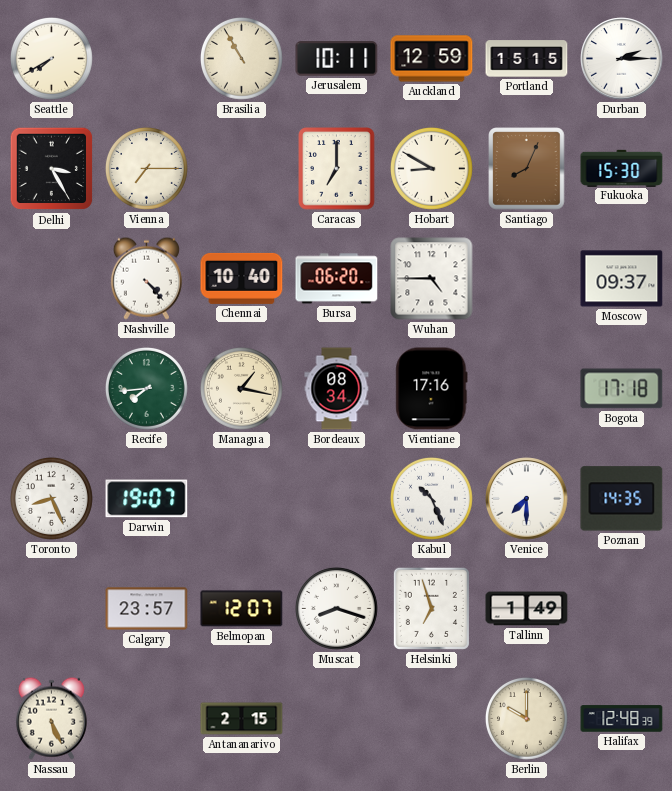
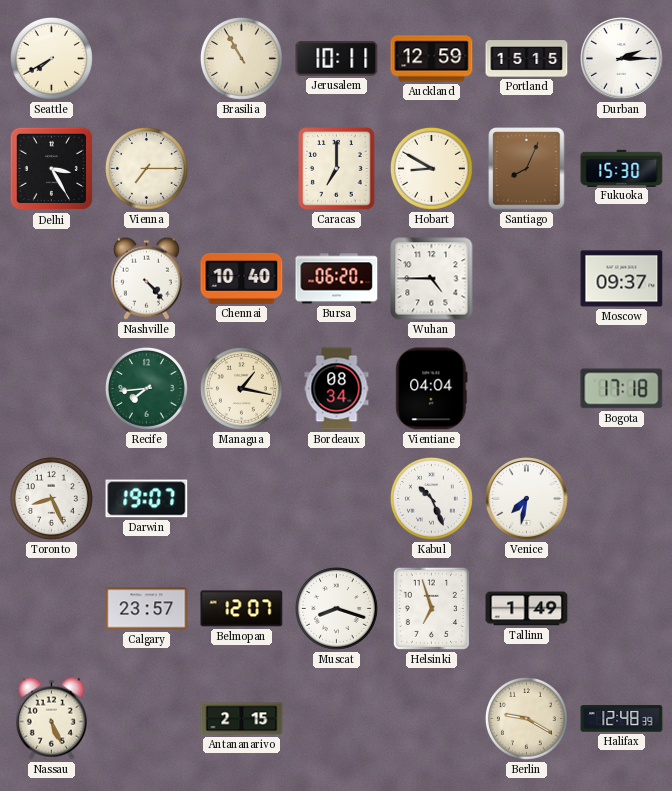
Vientiane: 17:16 -> 04:04 (432, 389)
Venice: 7:30 -> 7:32 (527, 499)
Poznan: 14:35 -> none (622, 499)
Berlin: 10:00 -> 9:20 (526, 718)
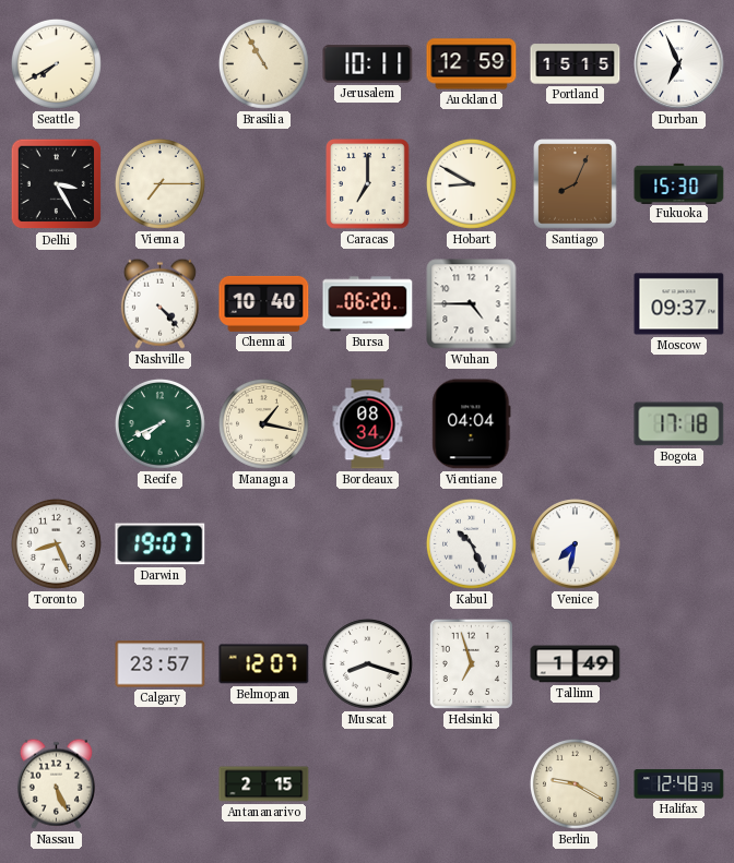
Durban: 2:15 -> 6:56 (679, 64)
Recife: 7:44 -> 7:41 (159, 423)
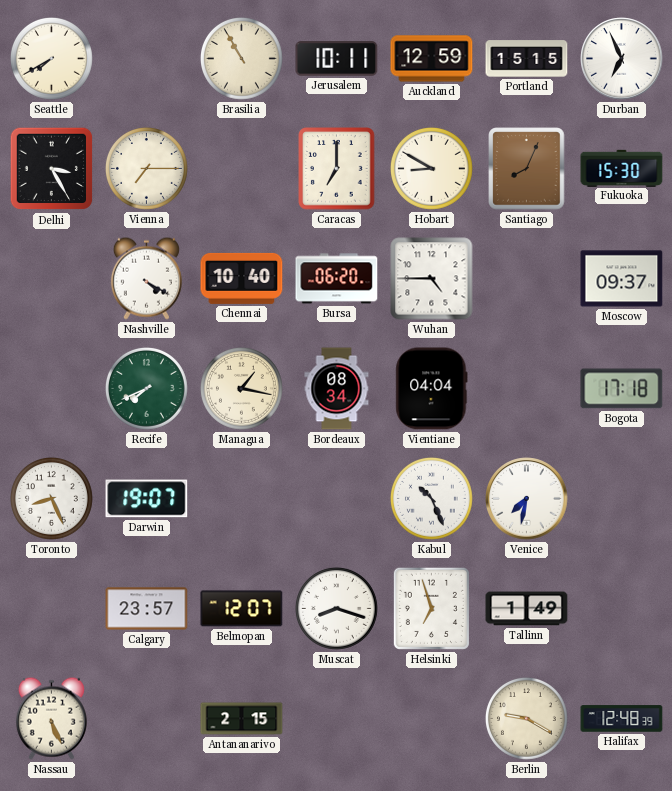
Nashville: 4:23 -> 4:20 (146, 278)
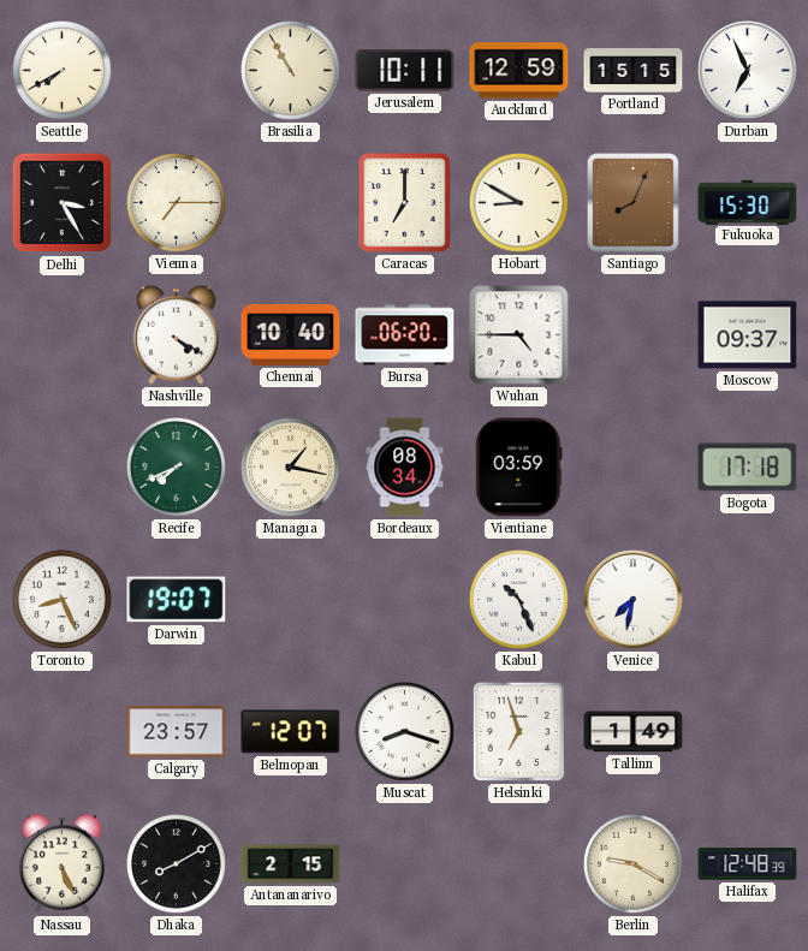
Vientiane: 04:04 -> 03:59 (519, 468)
Dhaka: none -> 8:10 (176, 863)
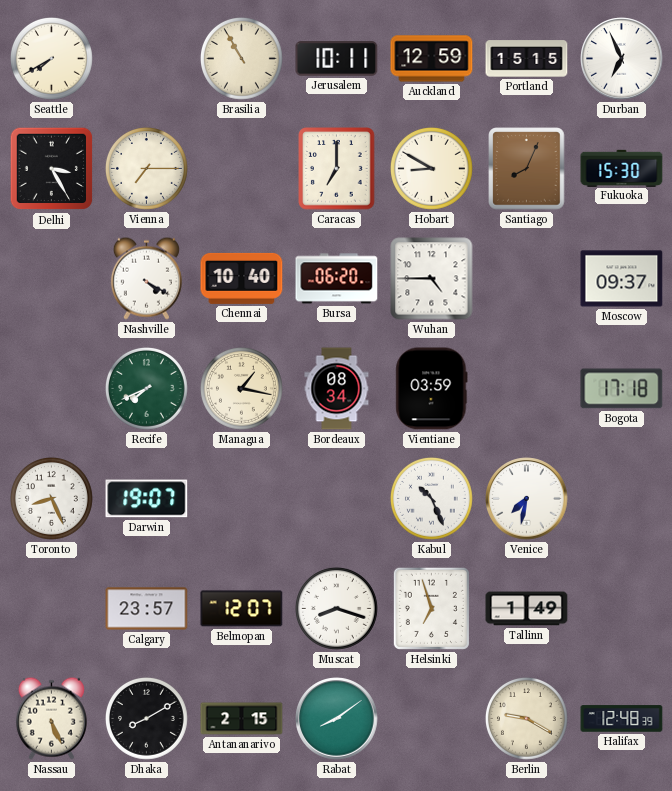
Rabat: none -> 8:09 (337, 719)
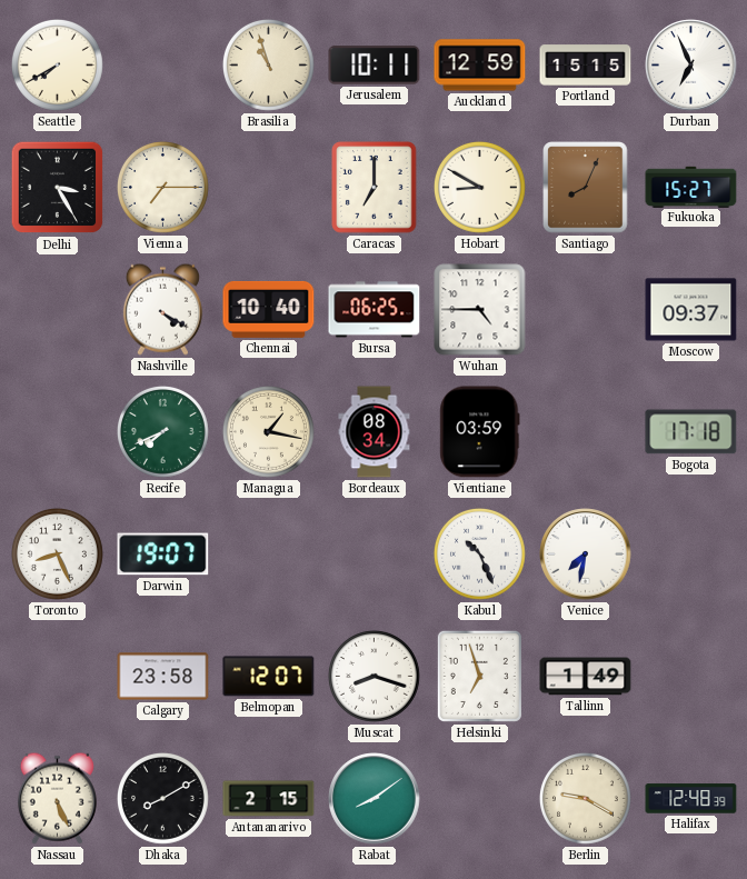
Brasilia: 10:55 -> 10:57 (268, 64)
Fukuoka: 15:30 -> 15:27 (691, 187)
Bursa: 06:20 -> 06:25 (375, 310)
Calgary: 23:57 -> 23:58 (163, 677)
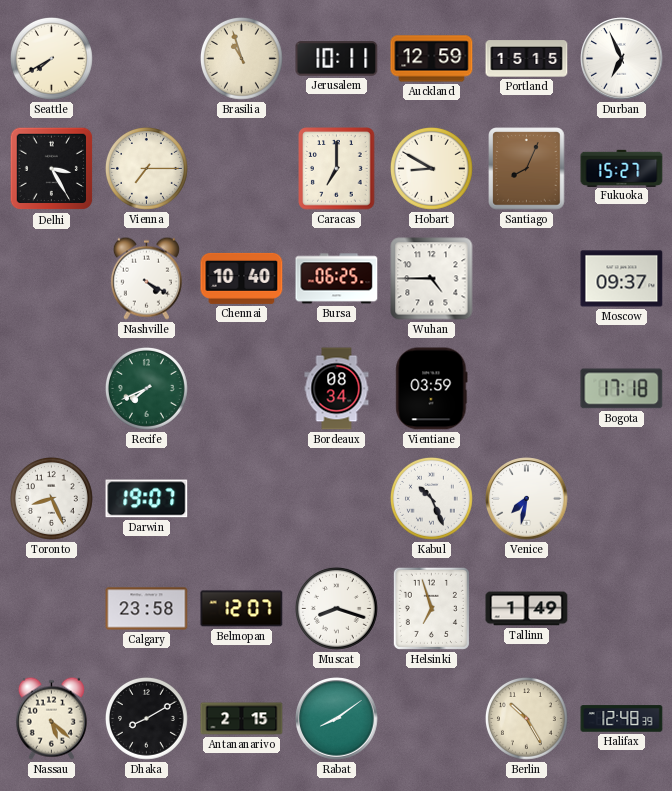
Managua: 1:17 -> none (268, 431)
Nassau: 5:26 -> 5:22 (51, 718)
Berlin: 9:20 -> 10:25 (526, 718)
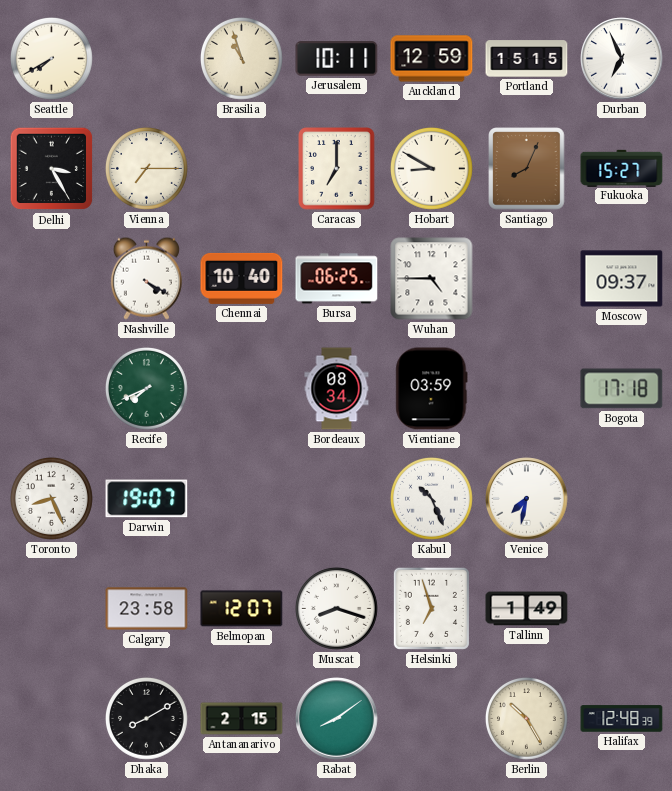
Nassau: 5:22 -> none (51, 718)
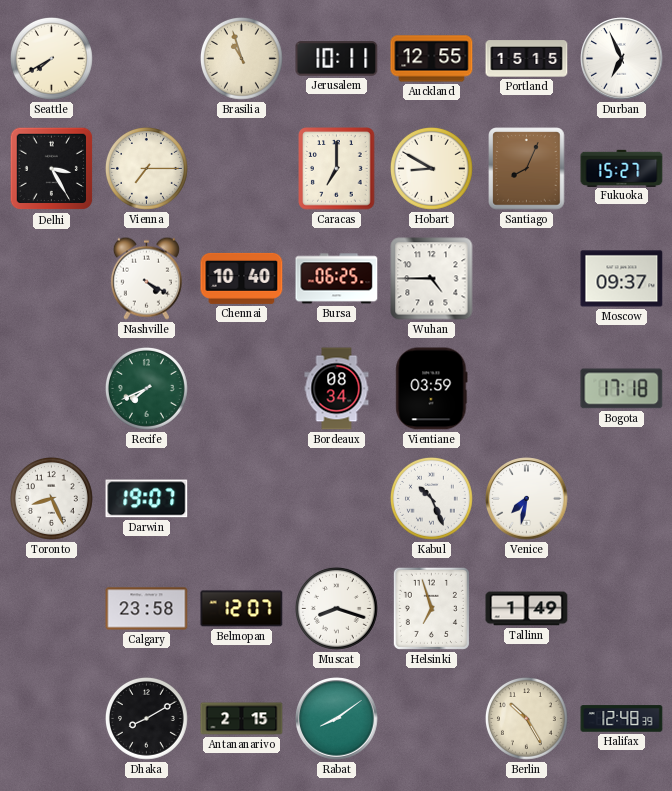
Auckland: 12:59 -> 12:55 (432, 59)
